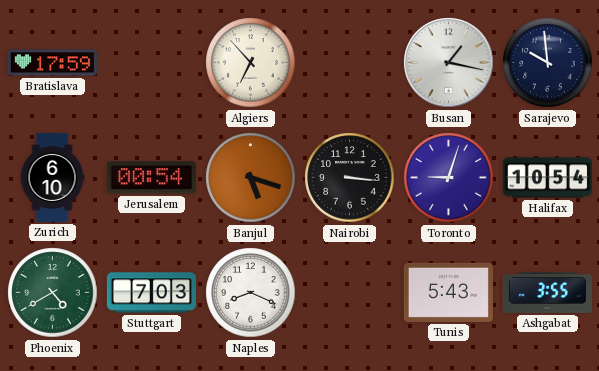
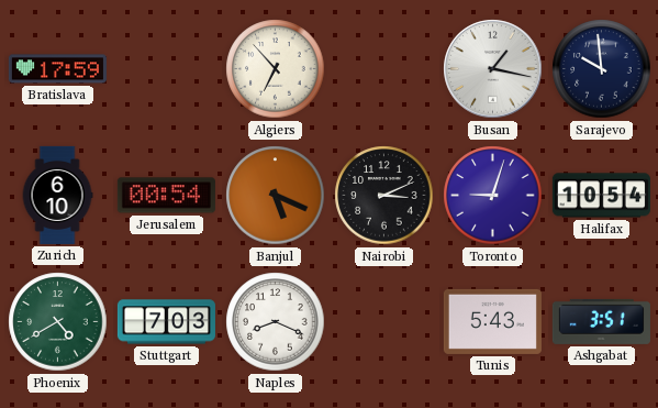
Banjul: 5:18 -> 5:19 (276, 196)
Nairobi: 3:16 -> 3:11 (384, 196)
Ashgabat: 3:55 -> 3:51 (601, 321)
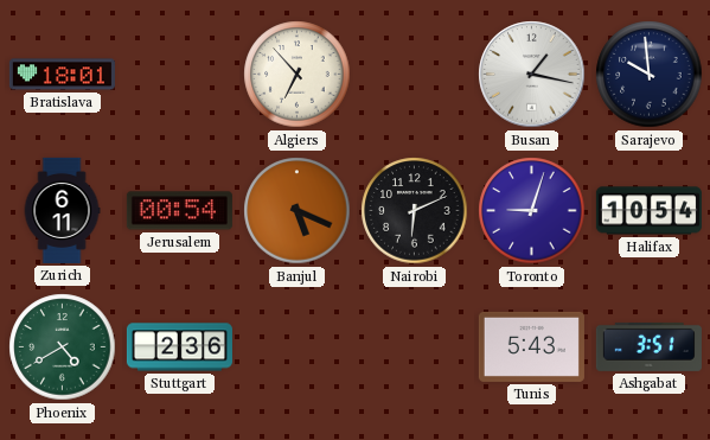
Bratislava: 17:59 -> 18:01 (62, 75)
Zurich: 6:10 -> 6:11 (62, 210)
Nairobi: 3:11 -> 6:11 (415, 211)
Stuttgart: 7:03 -> 2:36 (179, 347)
Naples: 8:19 -> none (276, 322)
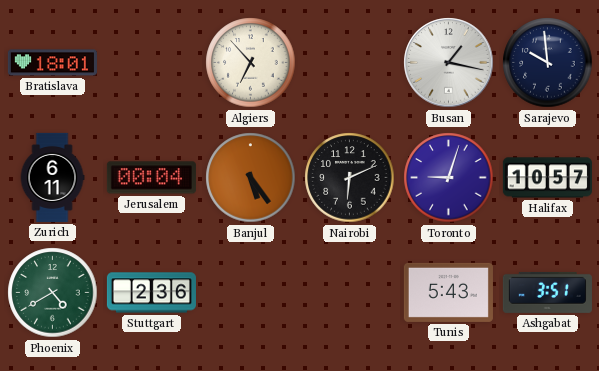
Jerusalem: 00:54 -> 00:04 (151, 178)
Banjul: 5:19 -> 5:24 (251, 178)
Halifax: 10:54 -> 10:57 (547, 178)
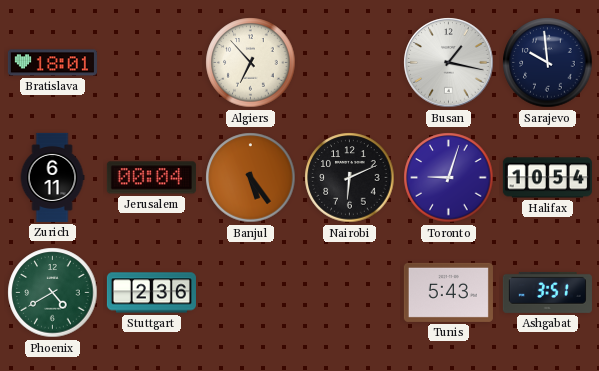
Halifax: 10:57 -> 10:54 (547, 178)
